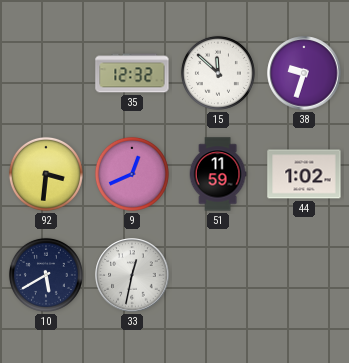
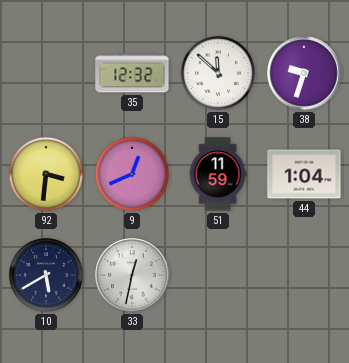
44: 1:02 -> 1:04 (304, 174)
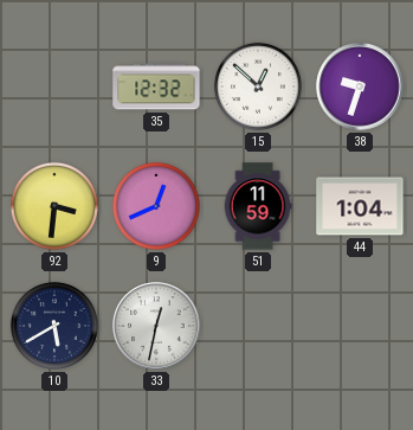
15: 11:52 -> 12:52 (258, 86)
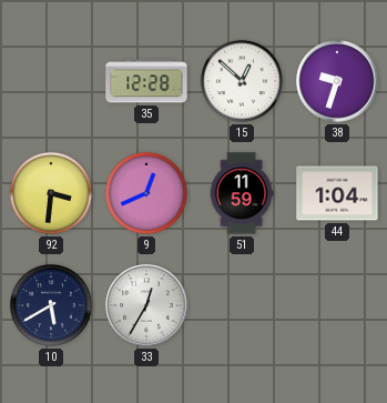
35: 12:32 -> 12:28 (146, 81)
33: 12:32 -> 12:35 (146, 305)
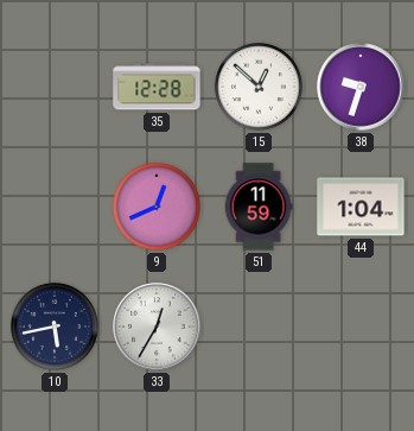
92: 3:31 -> none (51, 193)
10: 5:40 -> 5:43 (55, 327)
